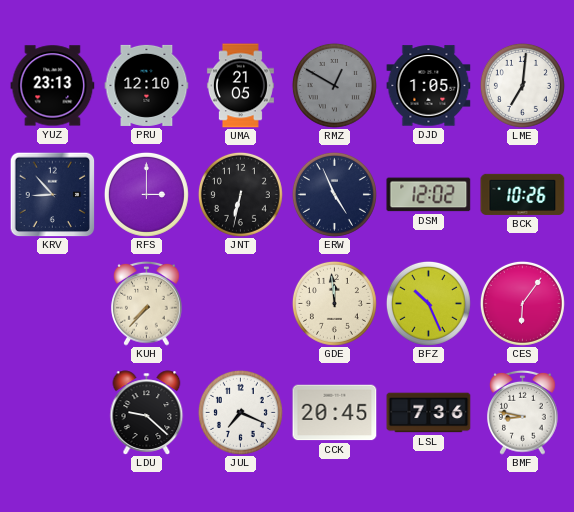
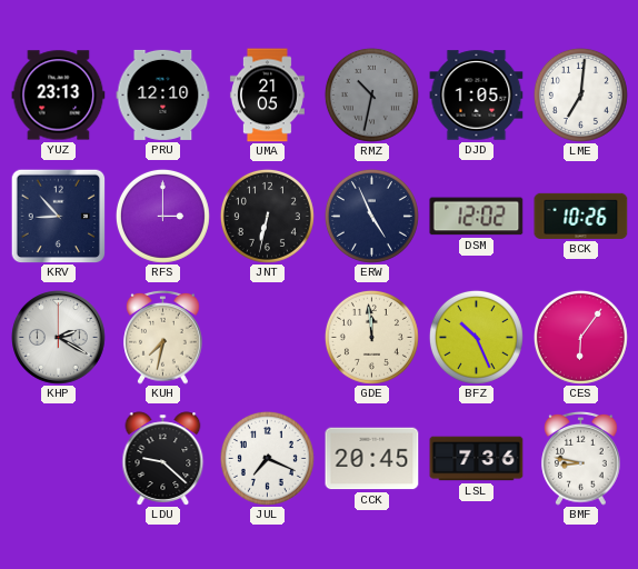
RMZ: 12:50 -> 10:32 (371, 94)
KHP: none -> 2:20 (59, 338)
KUH: 7:37 -> 7:32 (163, 337)
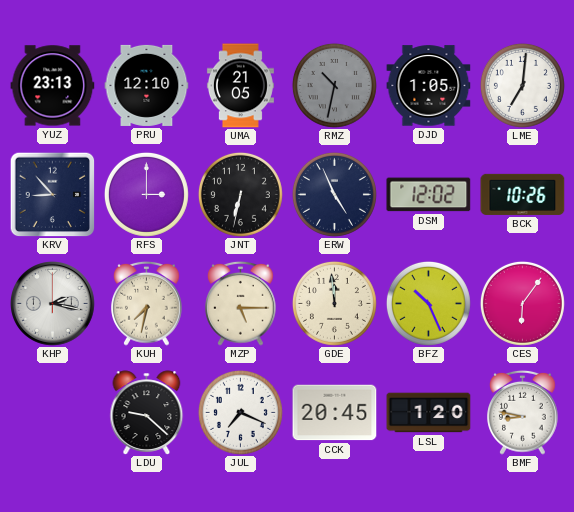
KHP: 2:20 -> 2:17 (53, 304)
MZP: none -> 5:15 (241, 303)
LSL: 7:36 -> 1:20 (429, 413)
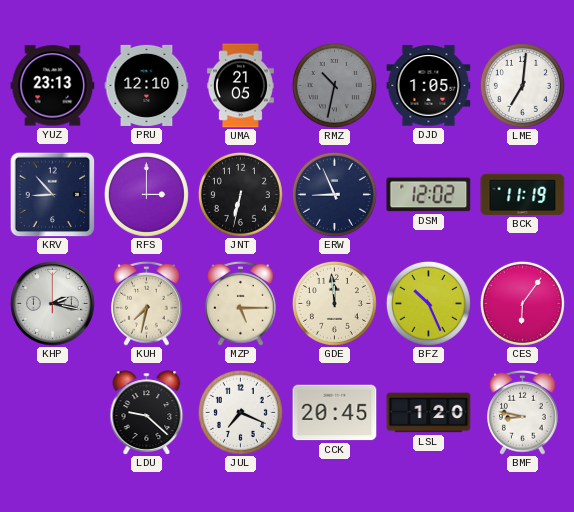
ERW: 4:56 -> 8:56 (334, 194)
BCK: 10:26 -> 11:19 (523, 194)
